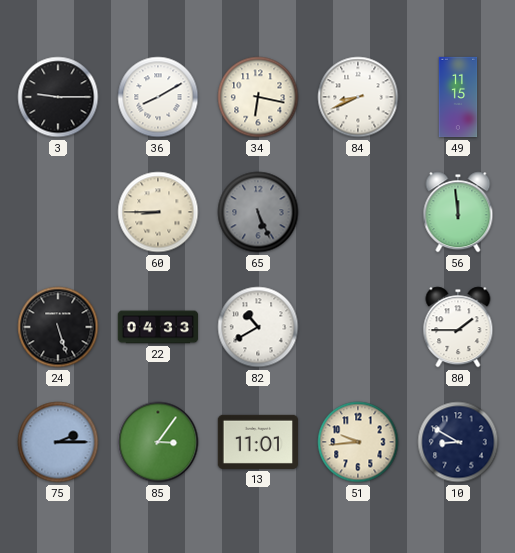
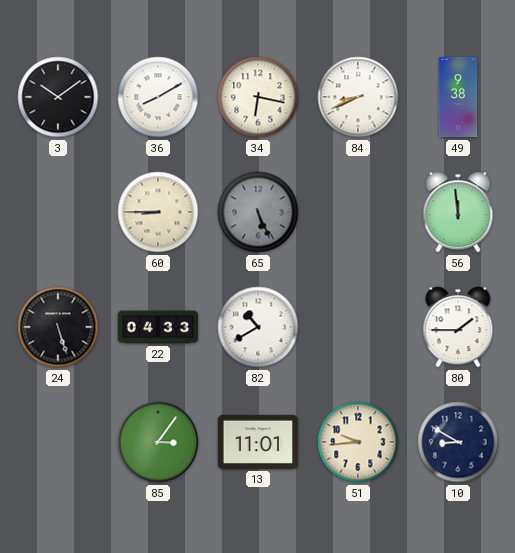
3: 9:15 -> 10:09 (58, 97)
49: 11:15 -> 9:38 (458, 97)
75: 2:15 -> none (58, 442)
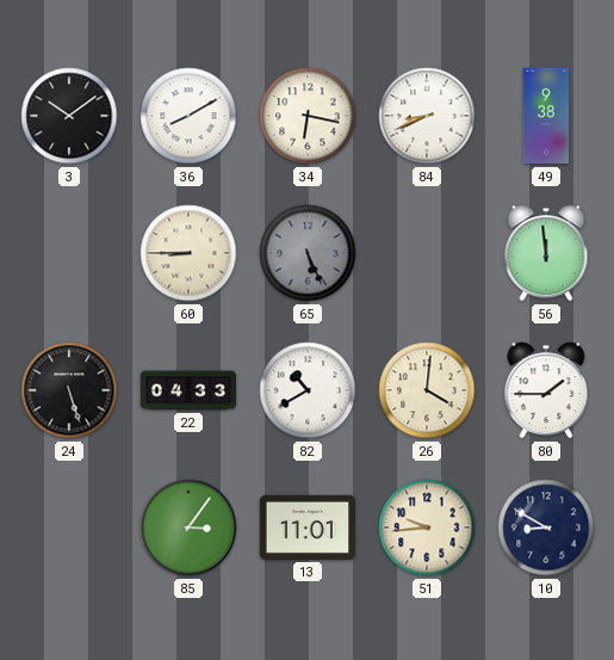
26: none -> 4:01 (427, 390)
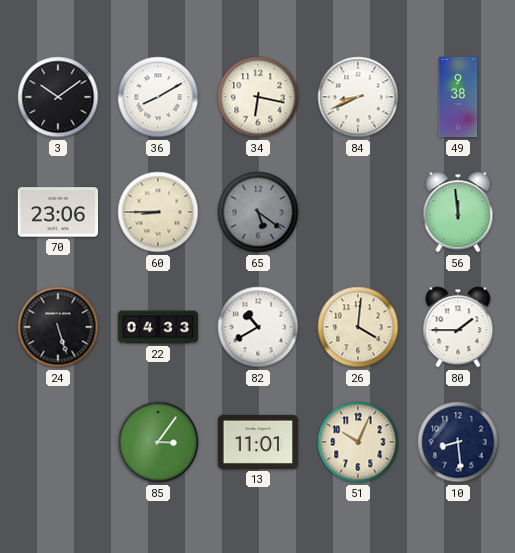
70: none -> 23:06 (57, 212)
65: 5:26 -> 5:21 (258, 212)
51: 9:44 -> 10:04 (358, 442)
10: 8:50 -> 8:29 (458, 442)
